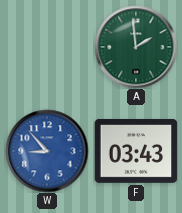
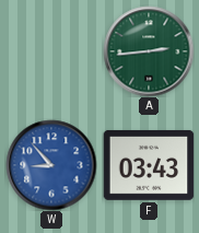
A: 1:59 -> 2:44 (149, 51)
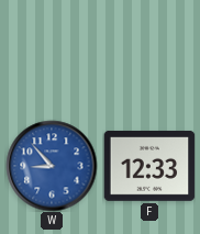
A: 2:44 -> none (149, 51)
F: 03:43 -> 12:33 (149, 166)
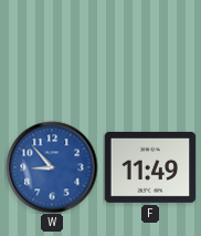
F: 12:33 -> 11:49 (150, 167)
